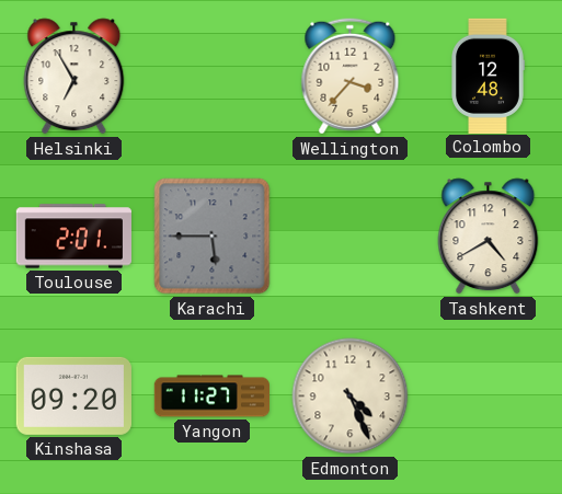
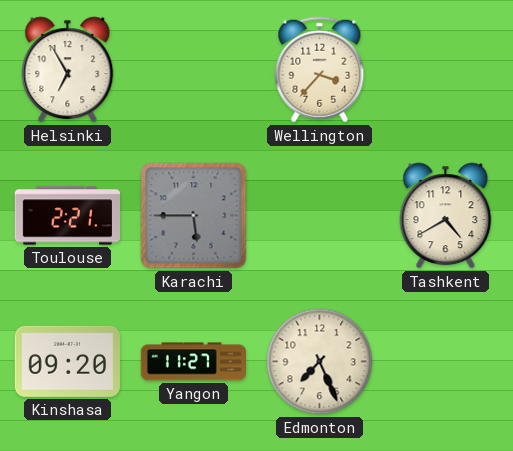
Colombo: 12:48 -> none (488, 76)
Toulouse: 2:01 -> 2:21 (67, 216)
Edmonton: 4:26 -> 7:26 (320, 362)
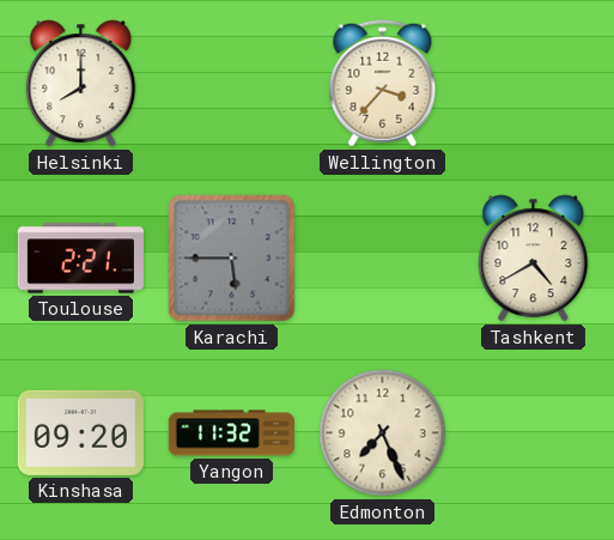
Helsinki: 6:55 -> 8:00 (81, 84)
Yangon: 11:27 -> 11:32 (231, 433)
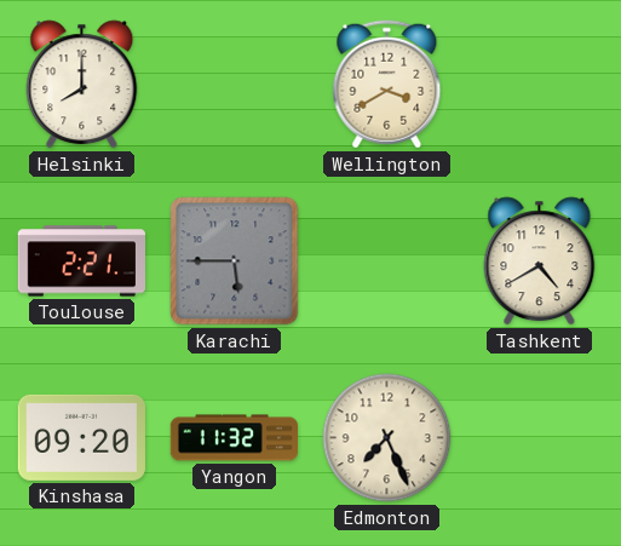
Wellington: 3:37 -> 3:40 (387, 85)
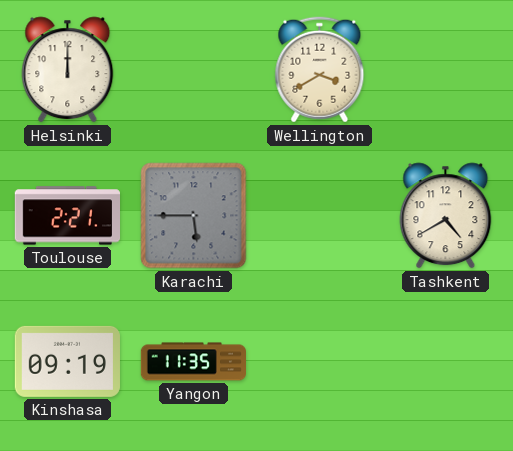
Helsinki: 8:00 -> 12:00 (68, 70)
Kinshasa: 09:20 -> 09:19 (67, 361)
Yangon: 11:32 -> 11:35 (193, 362)
Edmonton: 7:26 -> none (387, 438)
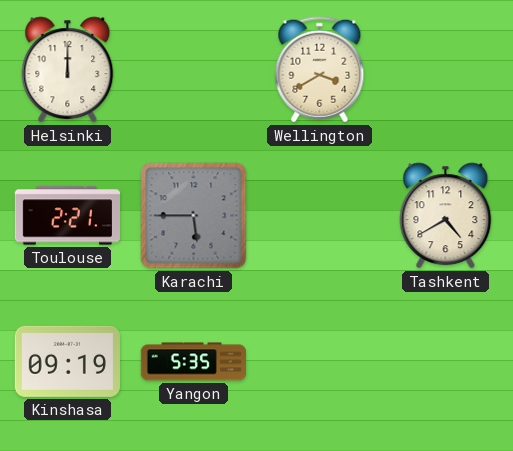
Yangon: 11:35 -> 5:35 (193, 362)
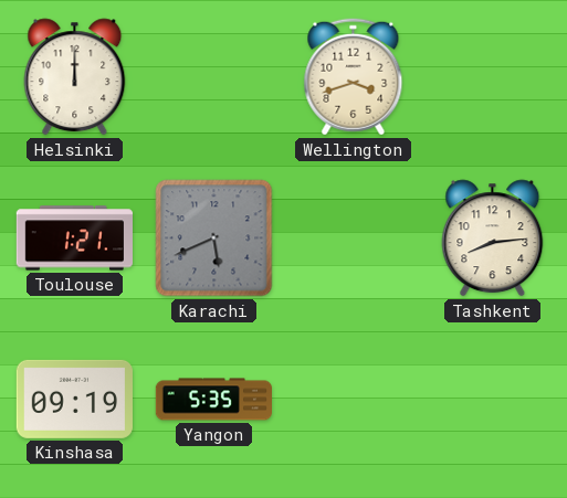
Wellington: 3:40 -> 3:42 (354, 77)
Toulouse: 2:21 -> 1:21 (74, 239)
Karachi: 5:45 -> 5:41 (214, 239)
Tashkent: 4:40 -> 8:14 (493, 239)
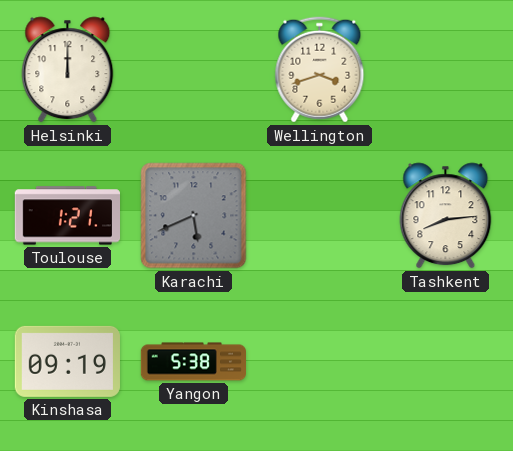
Yangon: 5:35 -> 5:38 (193, 362)
